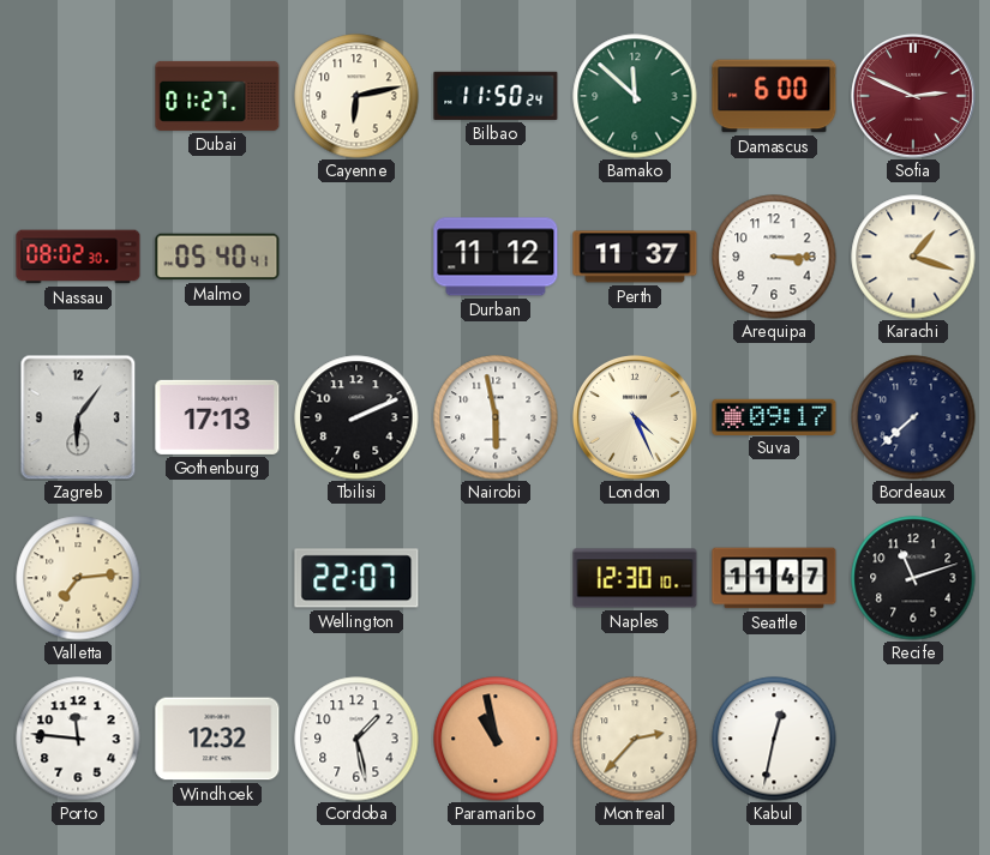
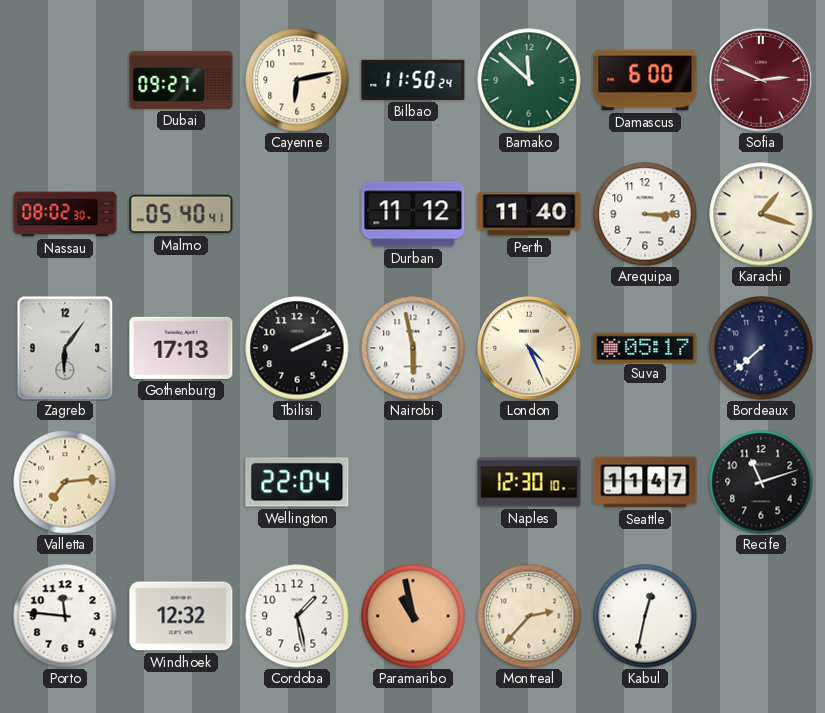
Dubai: 01:27 -> 09:27 (181, 80)
Perth: 11:37 -> 11:40 (529, 214)
Suva: 09:17 -> 05:17 (645, 347)
Wellington: 22:07 -> 22:04 (297, 482)
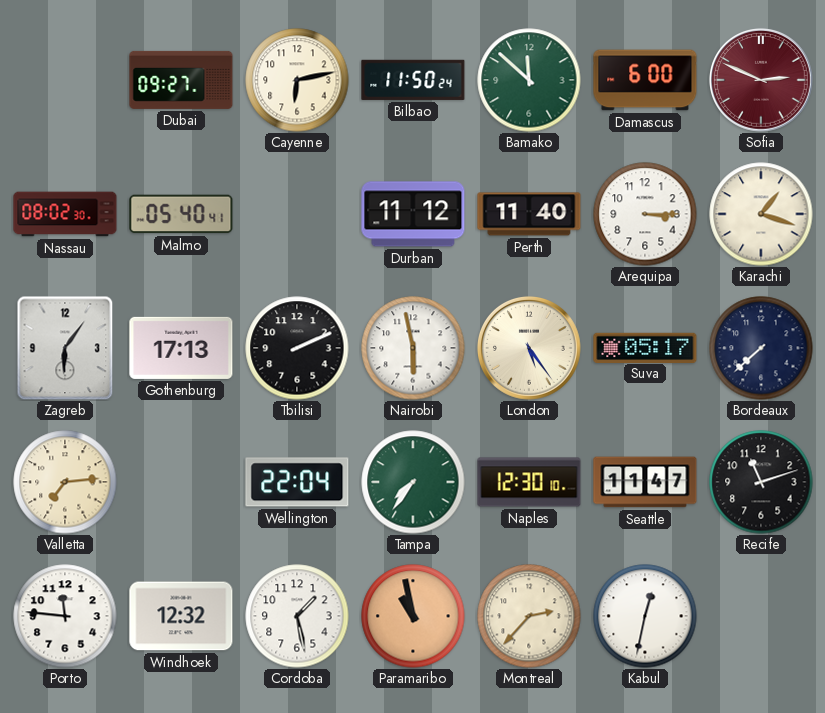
London: 4:26 -> 5:24 (529, 348)
Tampa: none -> 7:36 (413, 482)
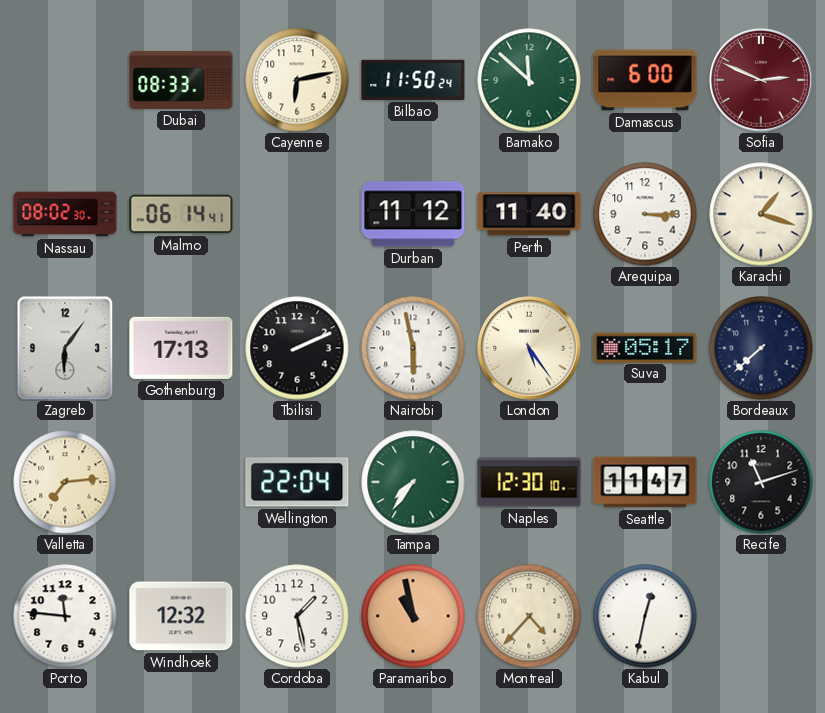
Dubai: 09:27 -> 08:33 (181, 80)
Malmo: 05:40 -> 06:14 (181, 214)
Montreal: 2:37 -> 4:37 (529, 616)
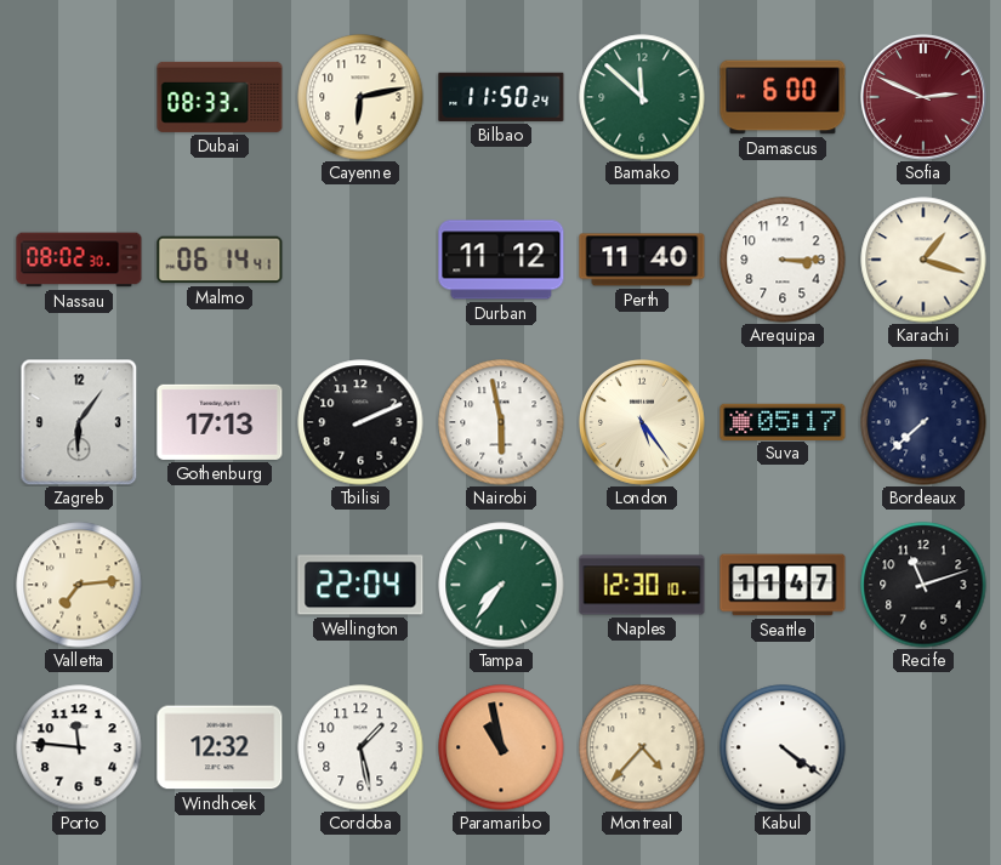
Kabul: 12:32 -> 4:21 (783, 747)
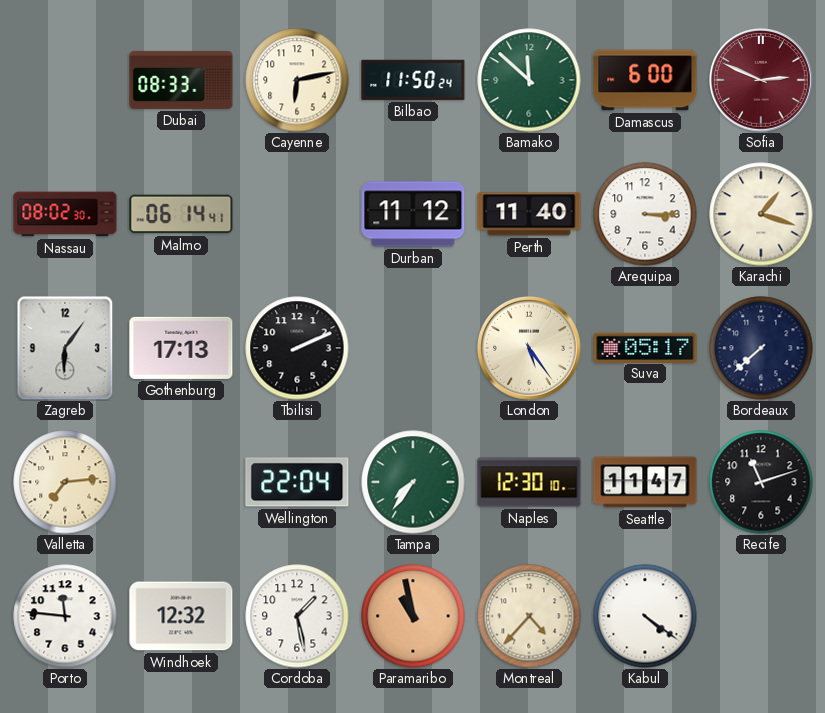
Nairobi: 5:58 -> none (501, 422)
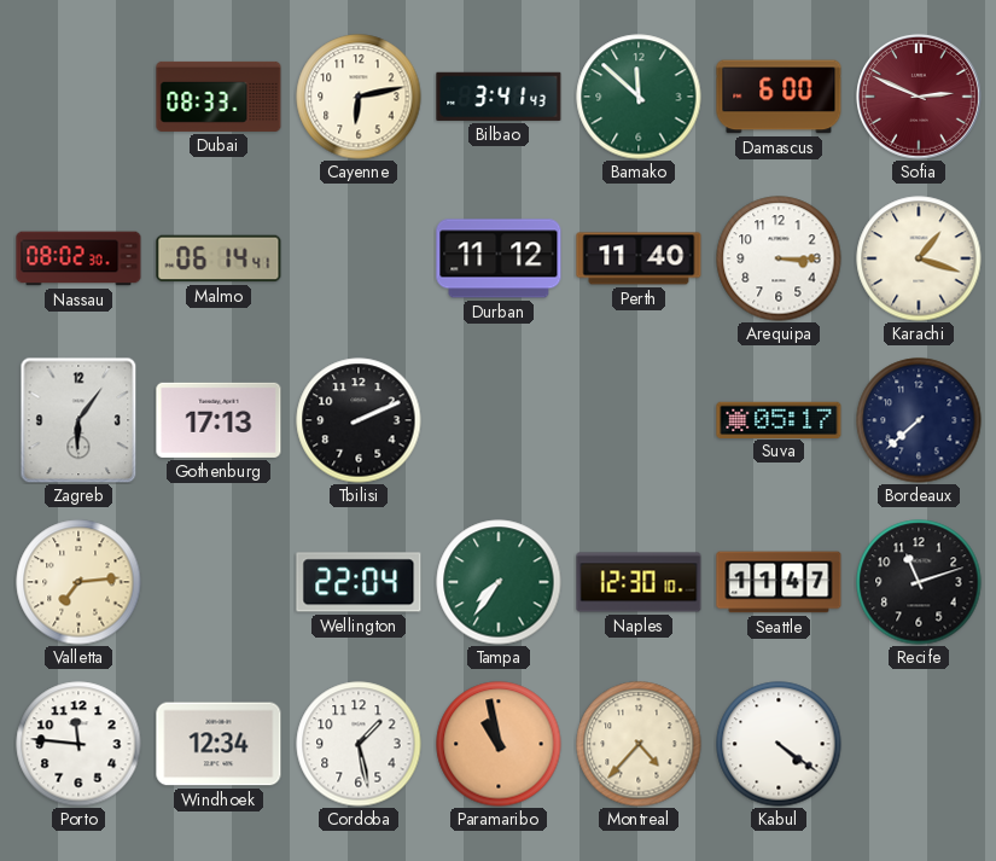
Bilbao: 11:50 -> 3:41 (499, 97)
London: 5:24 -> none (529, 348)
Windhoek: 12:32 -> 12:34 (219, 744)
